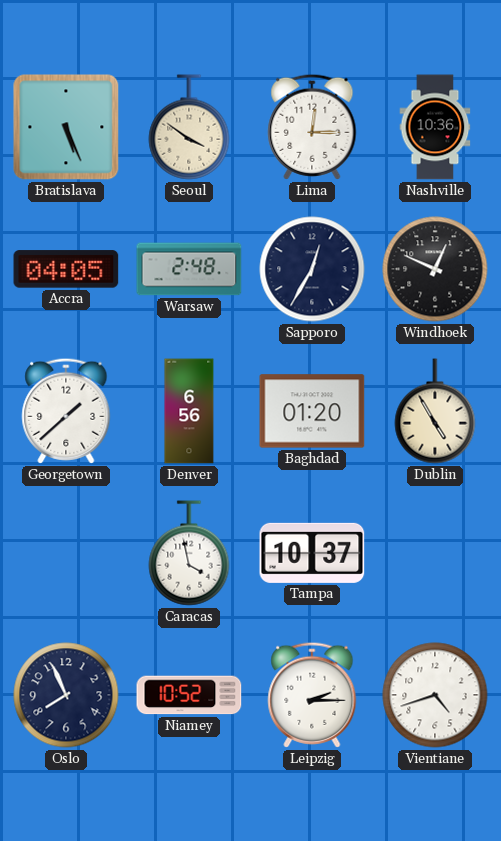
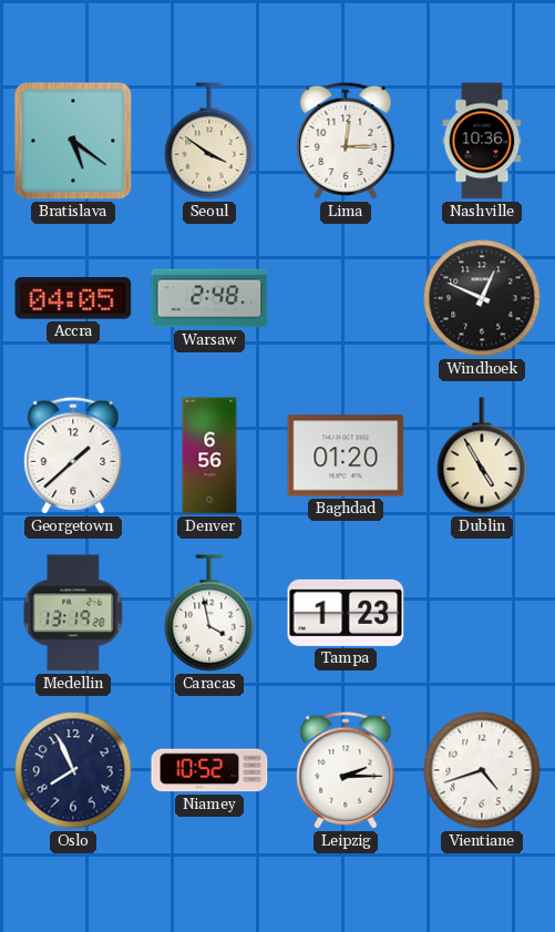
Bratislava: 5:26 -> 5:21 (73, 141)
Sapporo: 12:35 -> none (312, 269)
Medellin: none -> 13:19 (73, 613)
Tampa: 10:37 -> 1:23 (346, 613)
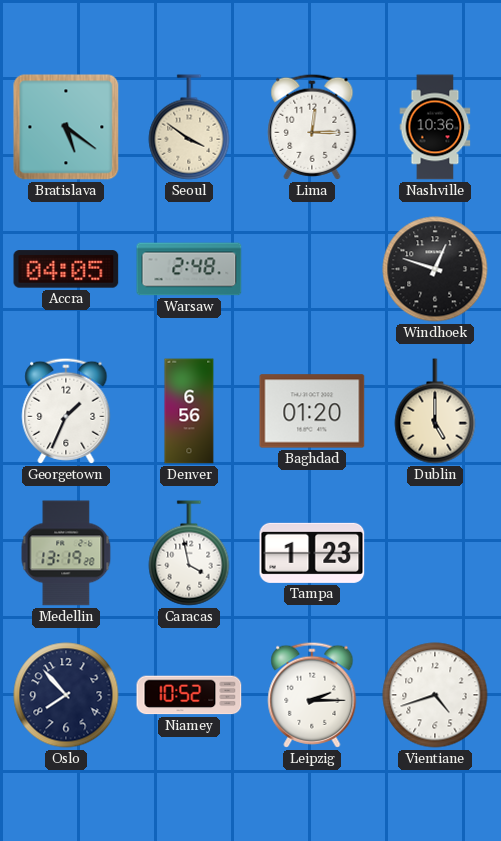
Windhoek: 12:49 -> 12:48 (435, 269)
Georgetown: 1:38 -> 1:34 (66, 411)
Dublin: 4:55 -> 5:00 (435, 411)
Oslo: 7:56 -> 7:53 (66, 695)
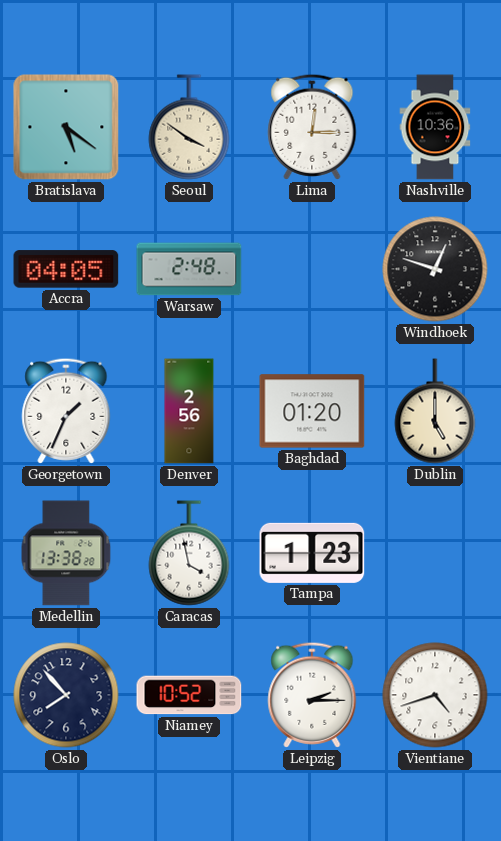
Denver: 6:56 -> 2:56 (189, 411)
Medellin: 13:19 -> 13:38 (66, 553)
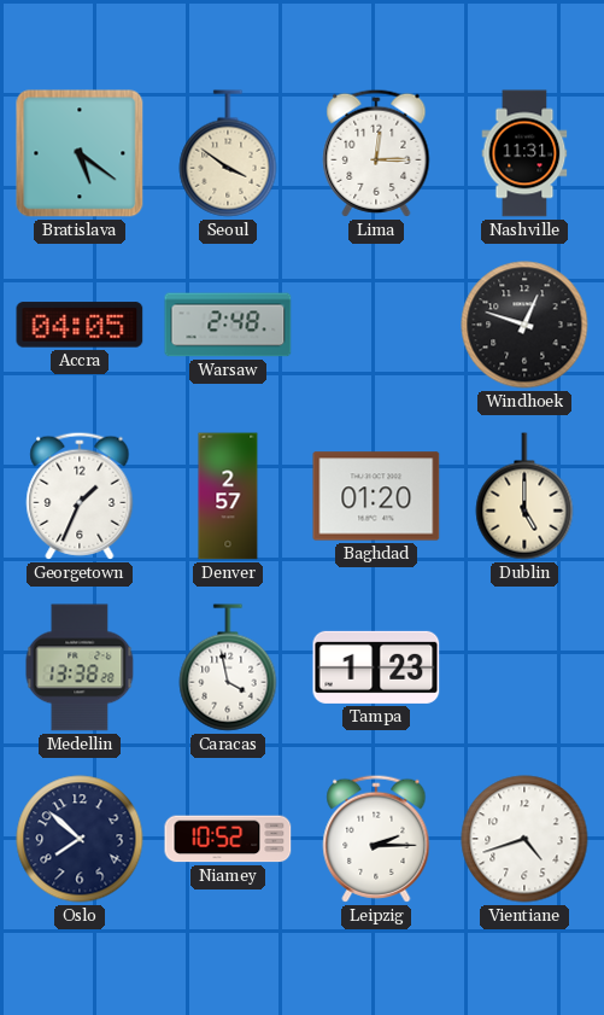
Nashville: 10:36 -> 11:31 (524, 153)
Denver: 2:56 -> 2:57 (228, 496)
Oslo: 7:53 -> 7:52 (80, 839)
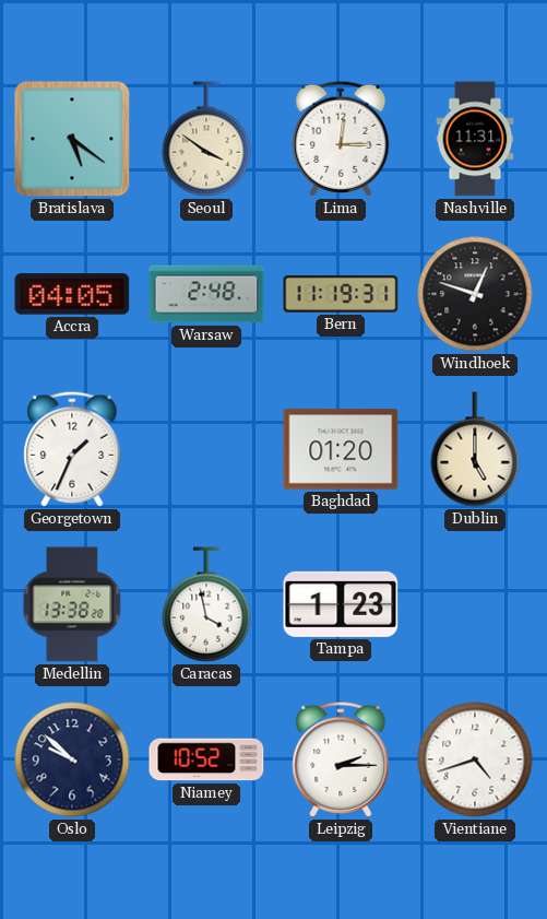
Bern: none -> 11:19 (341, 295)
Denver: 2:57 -> none (228, 496)
Oslo: 7:52 -> 9:52 (72, 759)
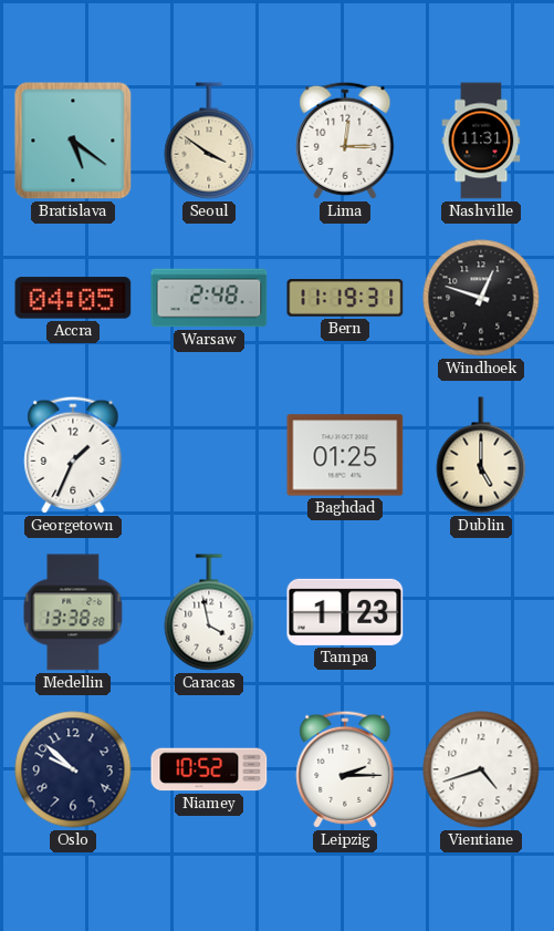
Baghdad: 01:20 -> 01:25 (345, 455)
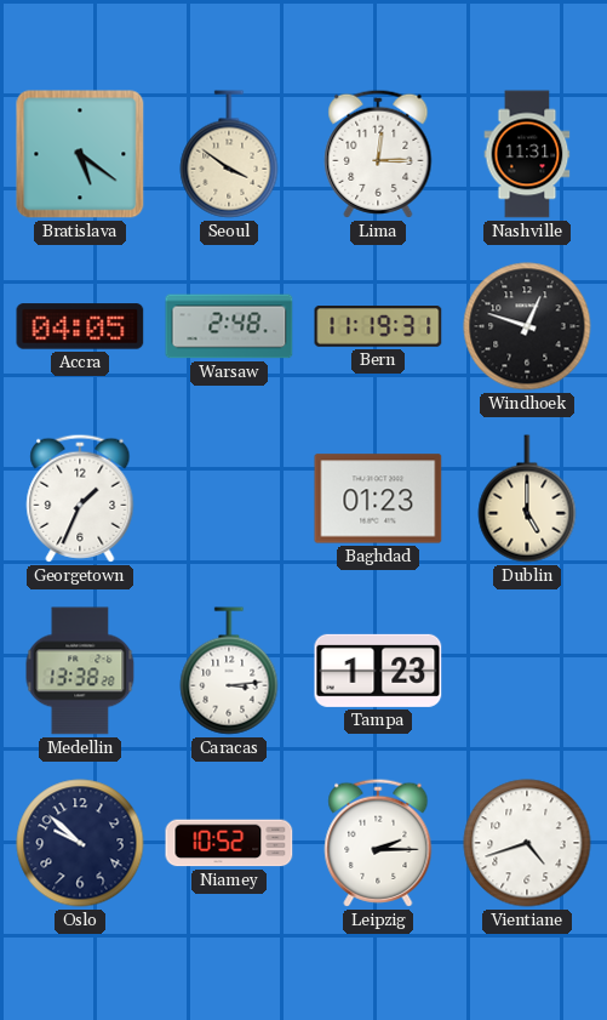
Baghdad: 01:25 -> 01:23 (378, 498)
Caracas: 3:58 -> 3:14 (229, 671)
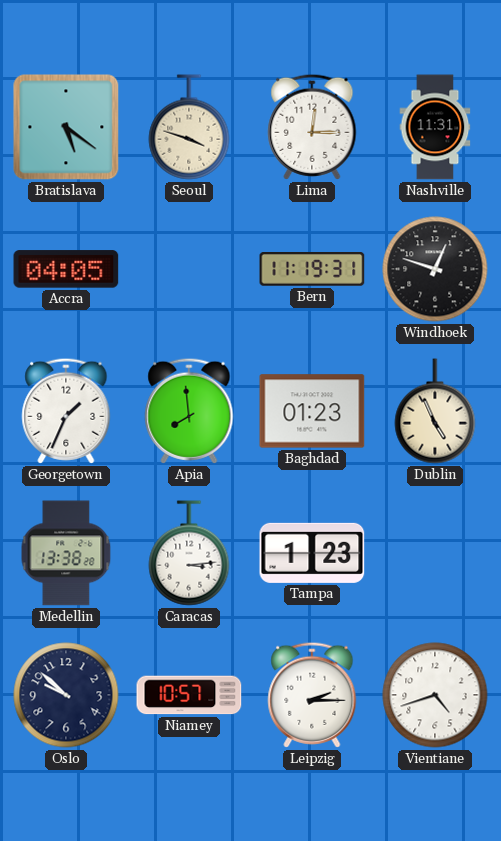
Seoul: 3:51 -> 3:48 (189, 127)
Warsaw: 2:48 -> none (229, 326)
Apia: none -> 7:59 (189, 411)
Dublin: 5:00 -> 4:56 (435, 411)
Niamey: 10:52 -> 10:57 (189, 695)
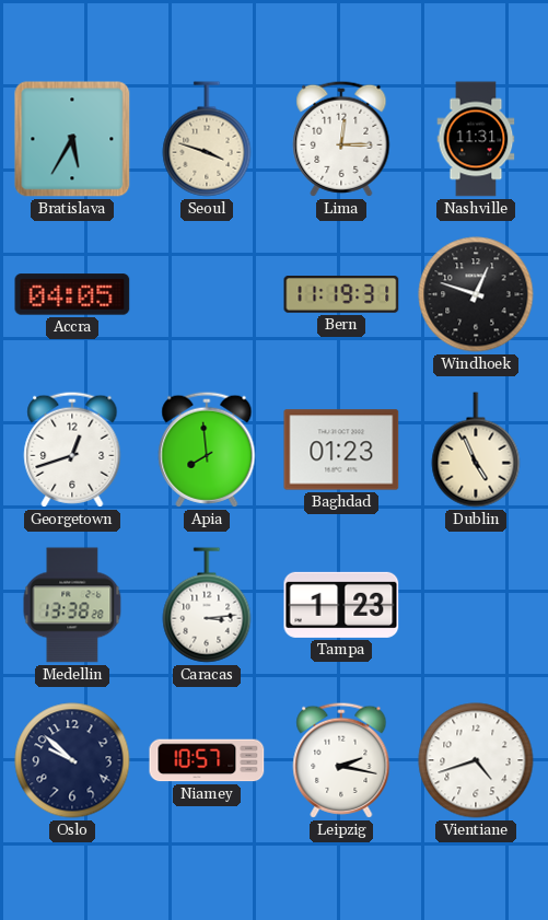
Bratislava: 5:21 -> 5:35 (72, 139)
Georgetown: 1:34 -> 12:42 (72, 450)
Leipzig: 2:15 -> 2:17 (341, 760)
